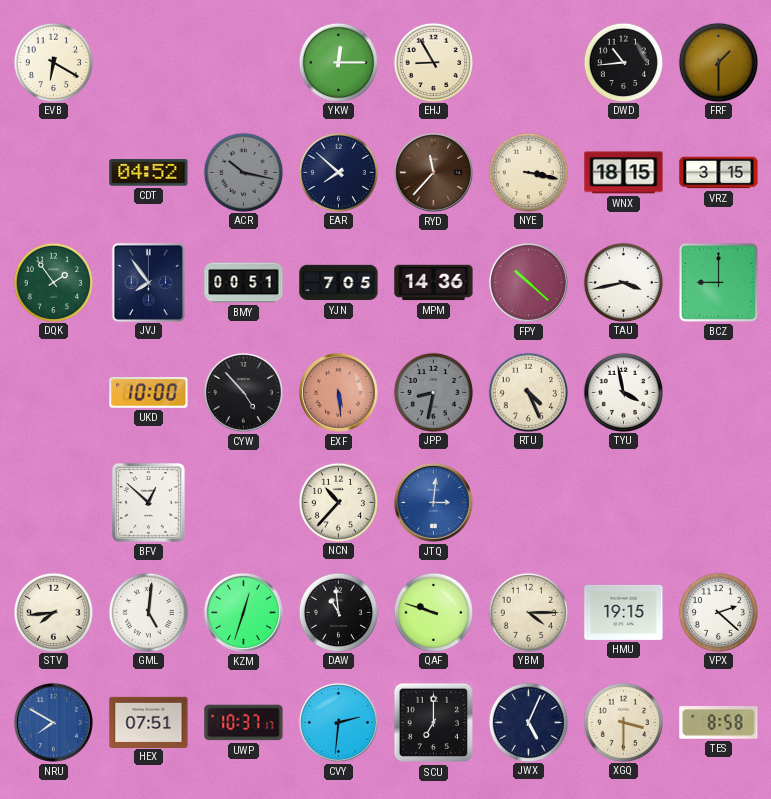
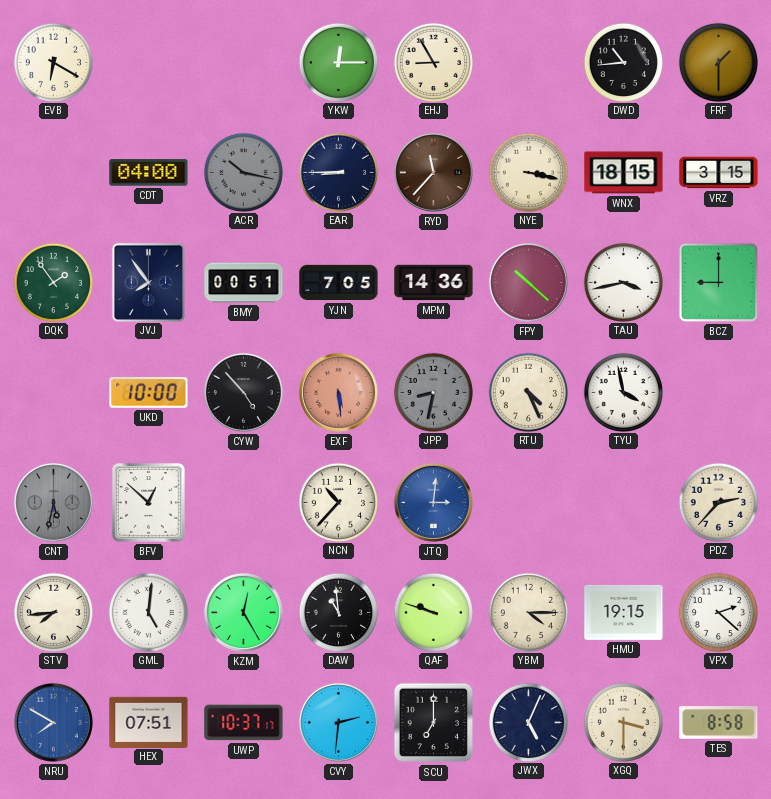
CDT: 04:52 -> 04:00 (149, 173)
EAR: 7:52 -> 8:45 (338, 172)
CNT: none -> 5:32 (53, 502)
PDZ: none -> 2:37 (718, 502)
KZM: 12:33 -> 12:25 (243, 612)
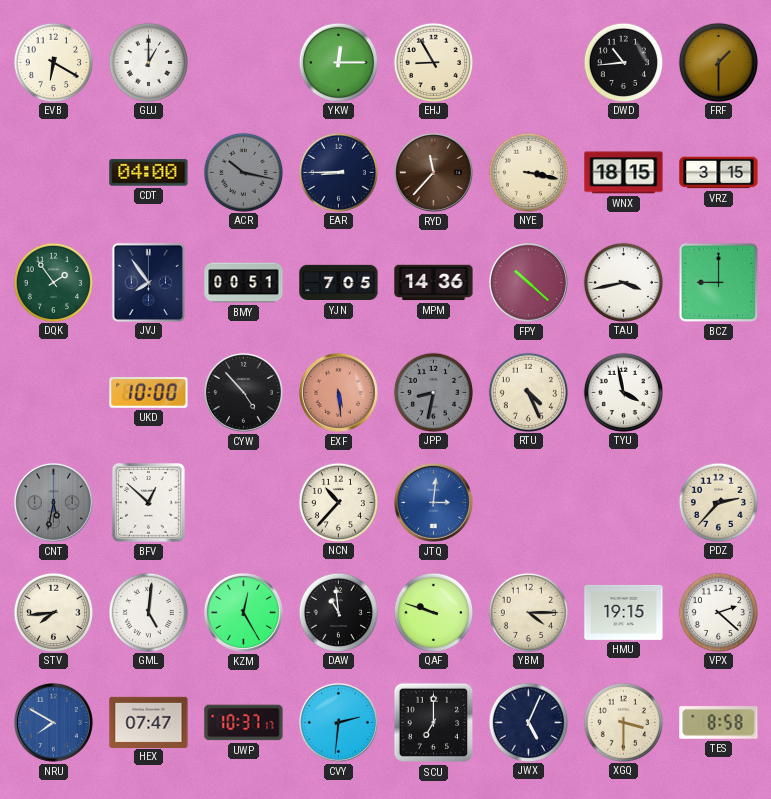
GLU: none -> 1:00 (148, 62)
HEX: 07:51 -> 07:47 (149, 722)
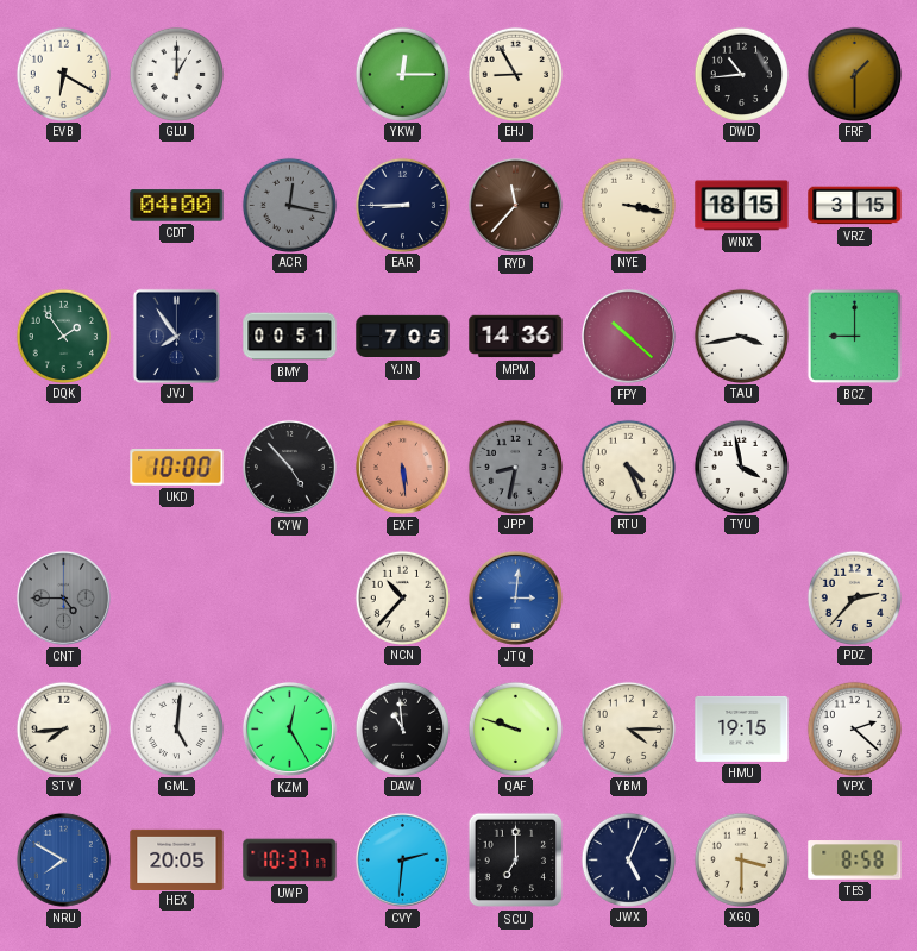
ACR: 10:17 -> 12:17 (289, 205)
CNT: 5:32 -> 4:45 (63, 597)
BFV: 12:52 -> none (148, 502)
HEX: 07:47 -> 20:05 (177, 859)
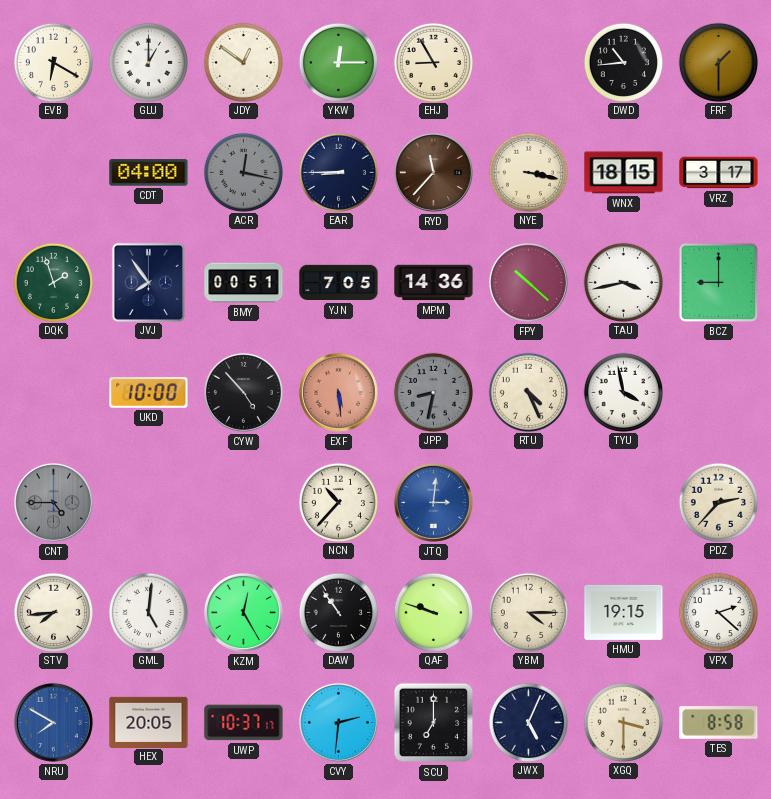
JDY: none -> 12:51 (243, 62)
VRZ: 3:15 -> 3:17 (719, 173)
DQK: 1:54 -> 1:57 (53, 282)
DAW: 10:59 -> 10:54 (338, 612)
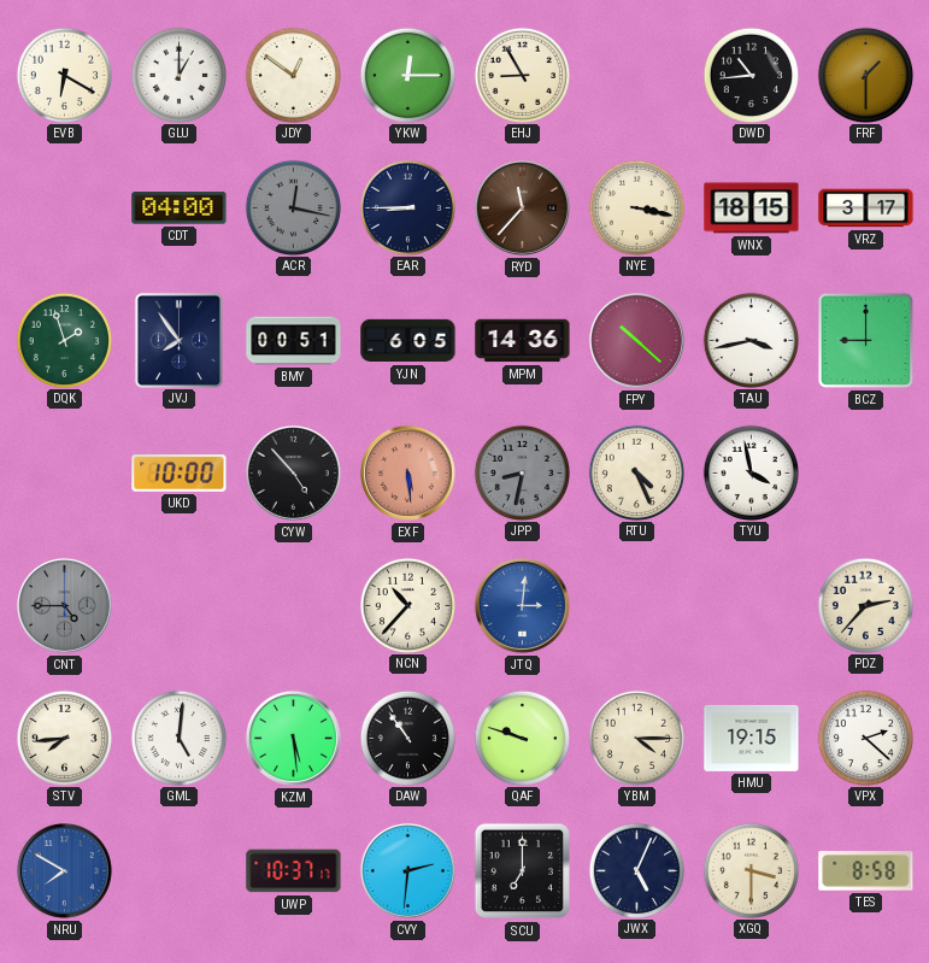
YJN: 7:05 -> 6:05 (408, 341)
KZM: 12:25 -> 5:29 (293, 738)
HEX: 20:05 -> none (149, 722)
